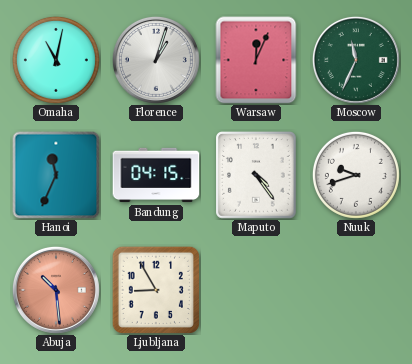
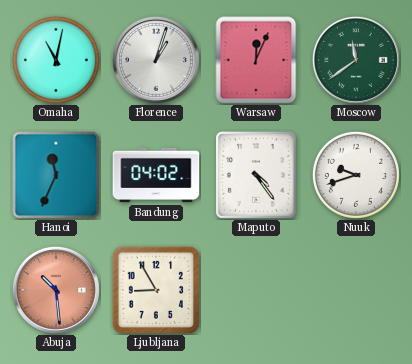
Moscow: 11:34 -> 11:39 (356, 60)
Bandung: 04:15 -> 04:02 (156, 175)
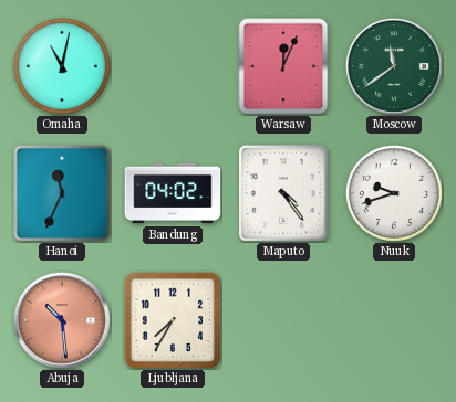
Florence: 1:03 -> none (156, 60)
Ljubljana: 8:55 -> 7:35 (173, 320)
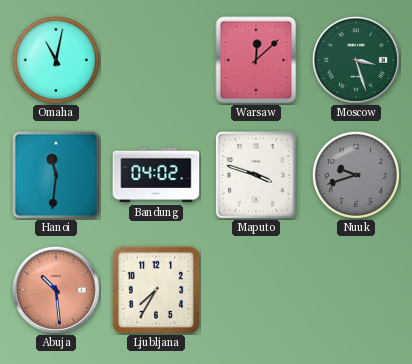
Warsaw: 12:04 -> 12:08 (256, 60)
Moscow: 11:39 -> 3:27 (356, 60)
Hanoi: 11:34 -> 11:31 (56, 175)
Maputo: 4:24 -> 3:48 (257, 176)
Nuuk dial: white -> grey (356, 175)
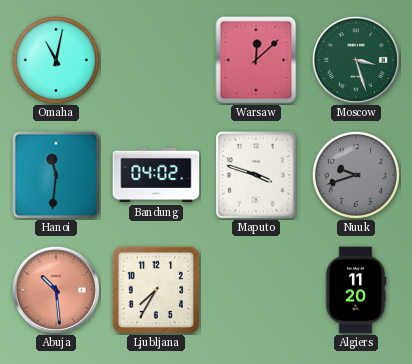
Algiers: none -> 11:20 (356, 290)
